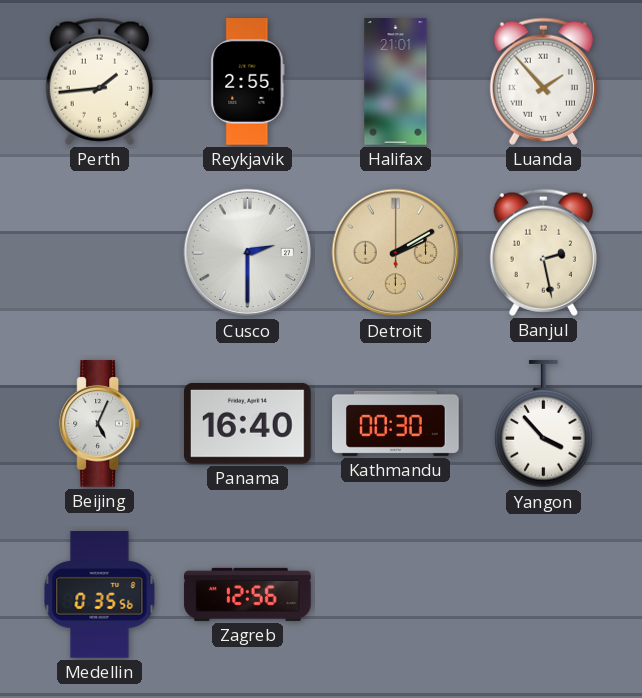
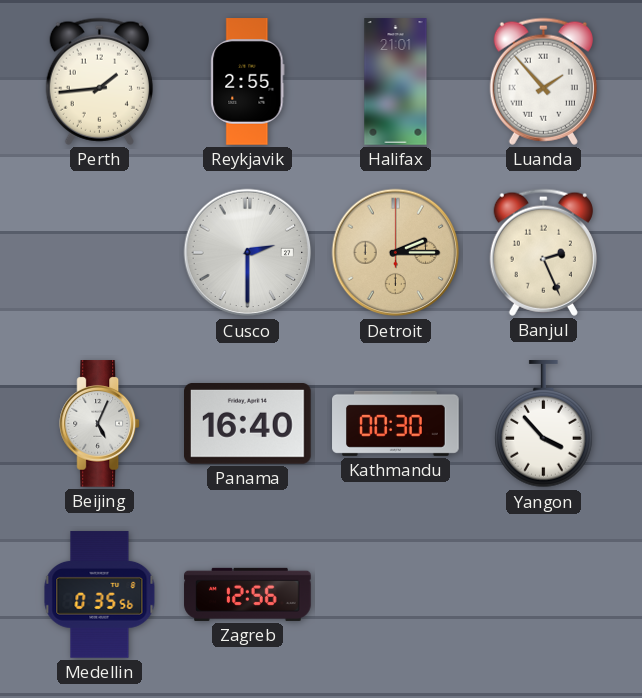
Detroit: 2:10 -> 2:15 (396, 253)
Banjul: 2:28 -> 2:26 (543, 252)
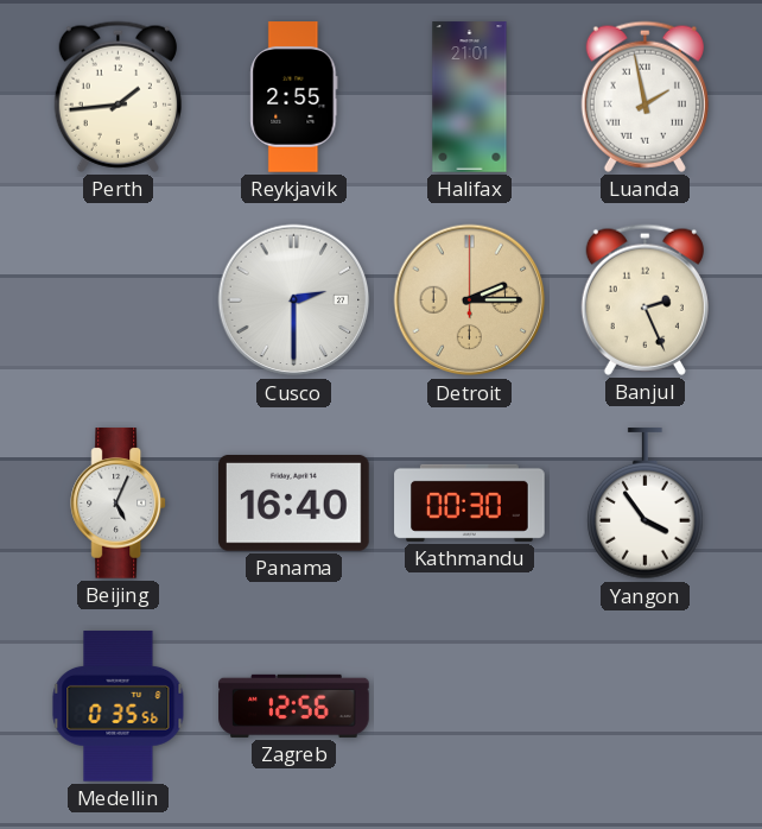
Luanda: 1:53 -> 1:58 (644, 96)
Yangon: 3:53 -> 3:54 (646, 504)
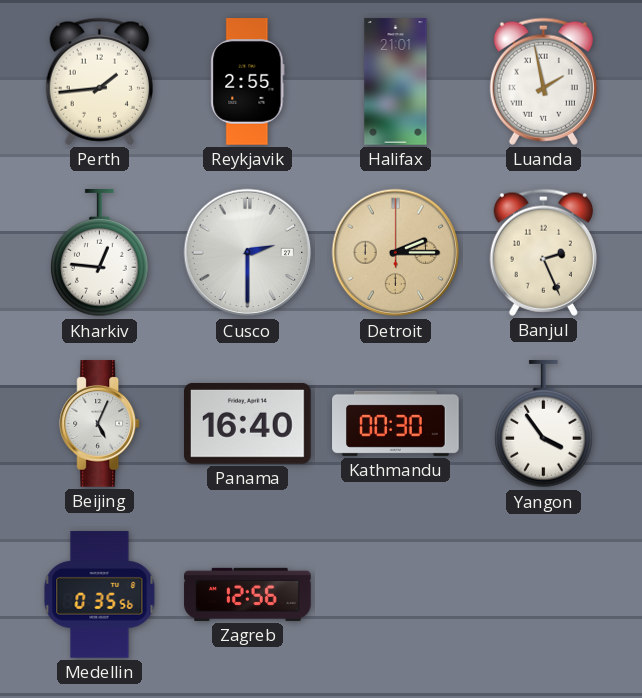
Kharkiv: none -> 12:46 (100, 253)
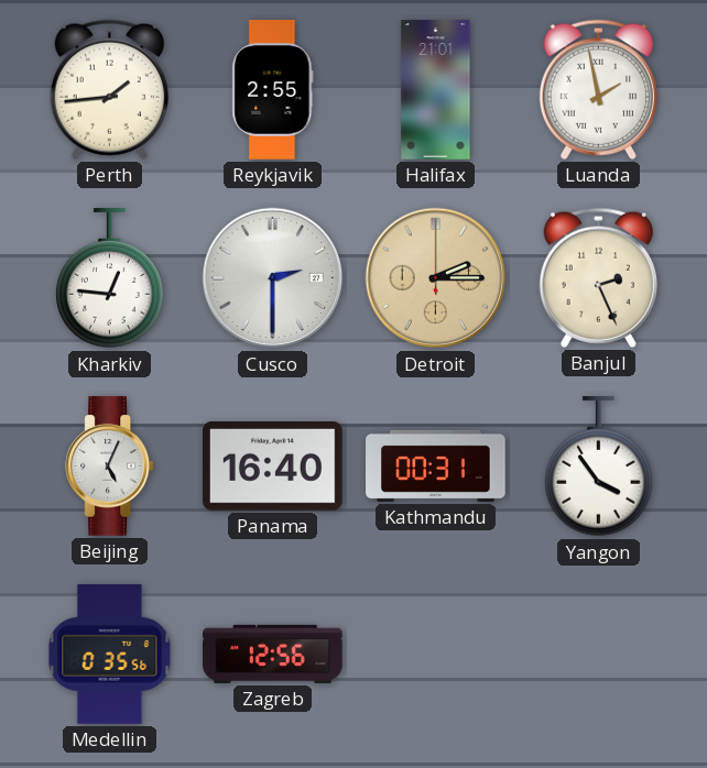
Kathmandu: 00:30 -> 00:31 (436, 465)
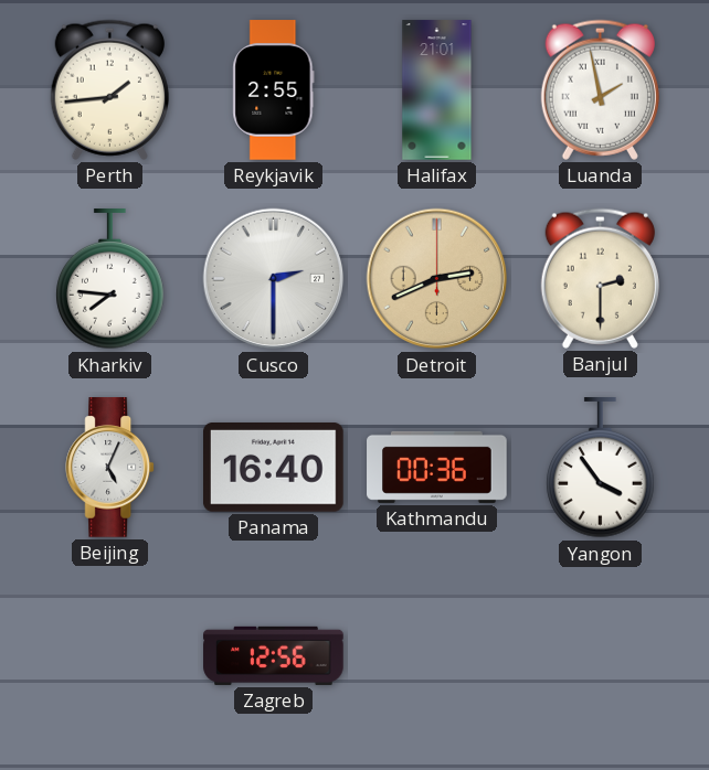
Kharkiv: 12:46 -> 7:46 (110, 279)
Detroit: 2:15 -> 2:41 (437, 279)
Banjul: 2:26 -> 2:30 (600, 278)
Kathmandu: 00:31 -> 00:36 (437, 467)
Medellin: 0:35 -> none (110, 655)
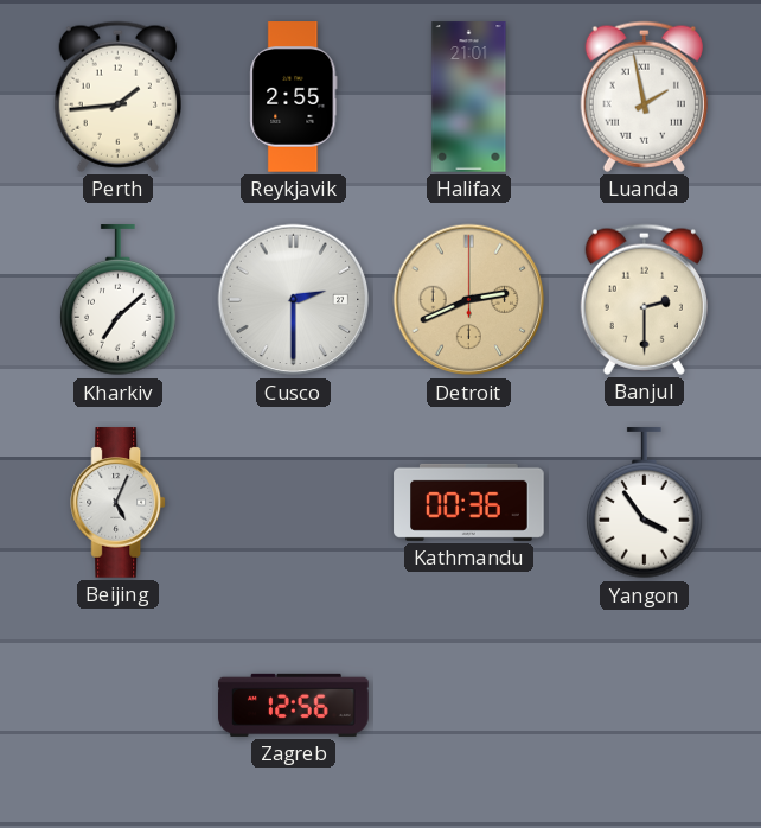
Kharkiv: 7:46 -> 7:08 (119, 300)
Panama: 16:40 -> none (274, 468)
